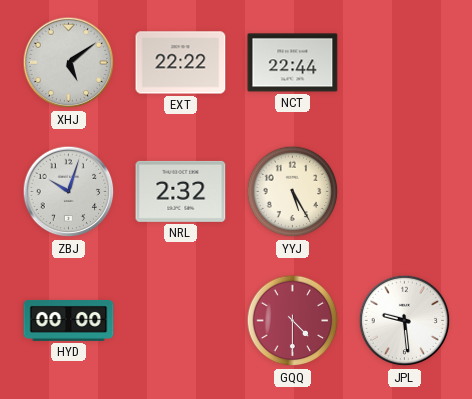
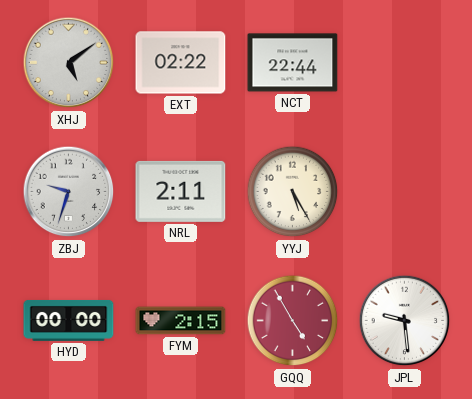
EXT: 22:22 -> 02:22 (181, 63)
ZBJ: 10:03 -> 9:33 (69, 192)
NRL: 2:32 -> 2:11 (181, 191)
FYM: none -> 2:15 (181, 321)
GQQ: 4:30 -> 4:55 (293, 321)
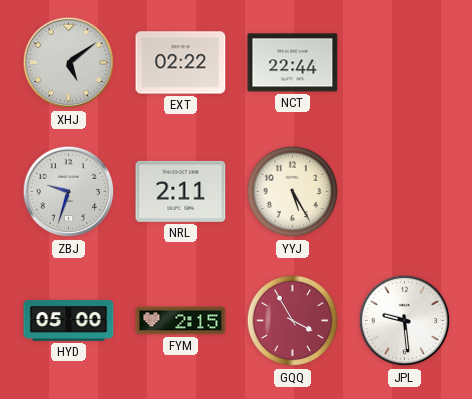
HYD: 00:00 -> 05:00 (69, 320)
GQQ: 4:55 -> 3:55 (293, 321)
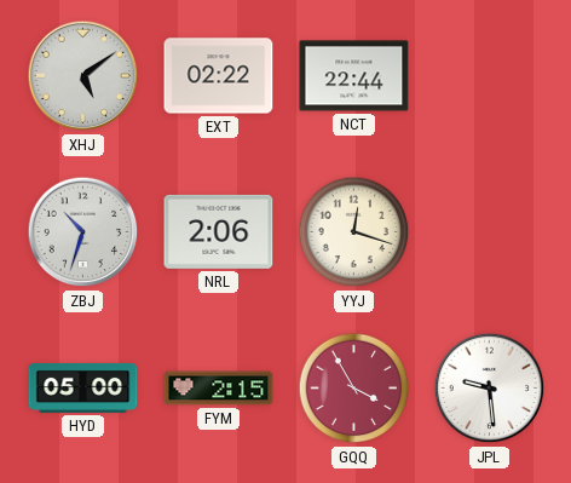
ZBJ: 9:33 -> 10:33 (83, 232)
NRL: 2:11 -> 2:06 (219, 231)
YYJ: 5:25 -> 12:18 (354, 232)
